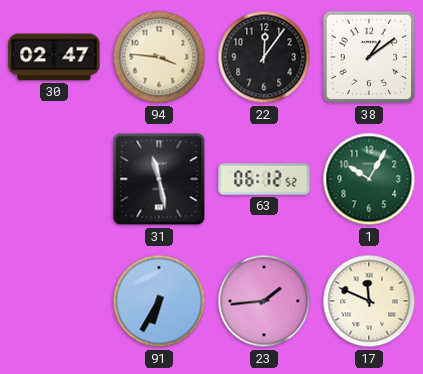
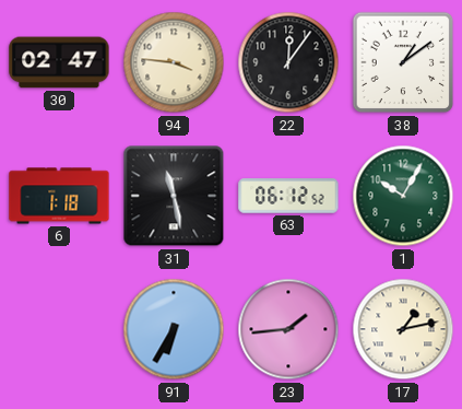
6: none -> 1:18 (59, 196)
17: 11:49 -> 1:13 (403, 329)
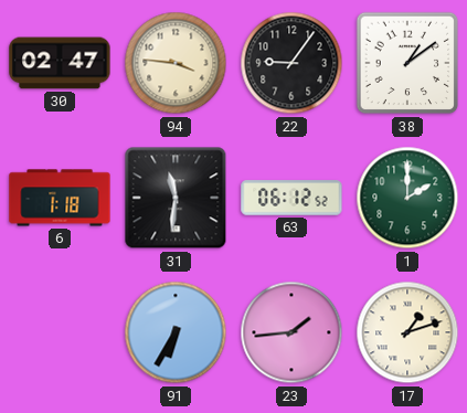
22: 12:06 -> 9:06 (291, 63)
31: 11:28 -> 11:31 (176, 198)
1: 10:05 -> 2:00 (407, 198)
17: 1:13 -> 1:12 (407, 332)
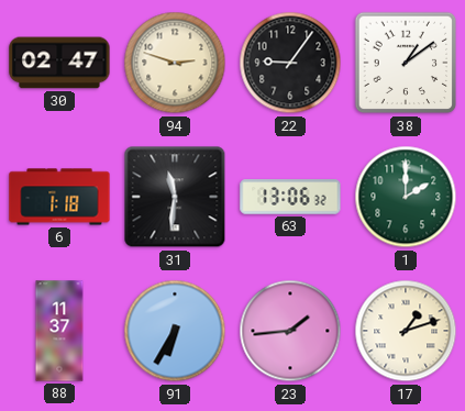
94: 3:46 -> 2:48 (175, 63)
63: 06:12 -> 13:06 (290, 197)
88: none -> 11:37 (59, 331)
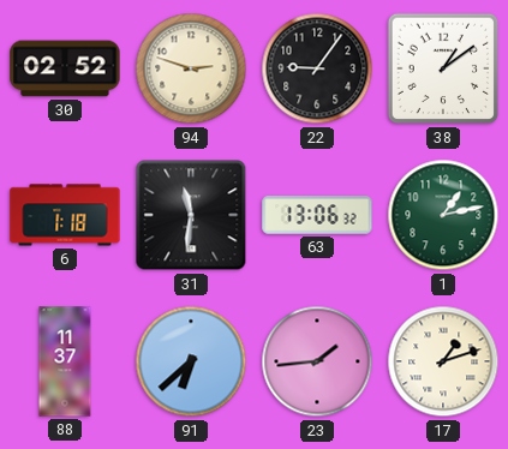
30: 02:47 -> 02:52 (65, 68)
1: 2:00 -> 1:13 (443, 215)
91: 6:35 -> 6:38 (191, 361)
